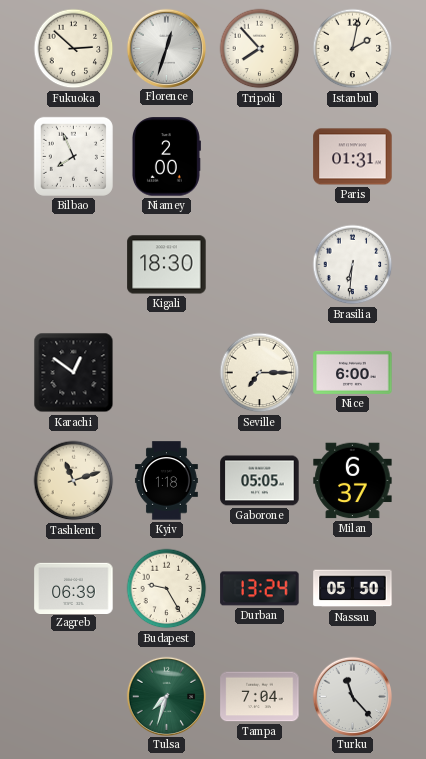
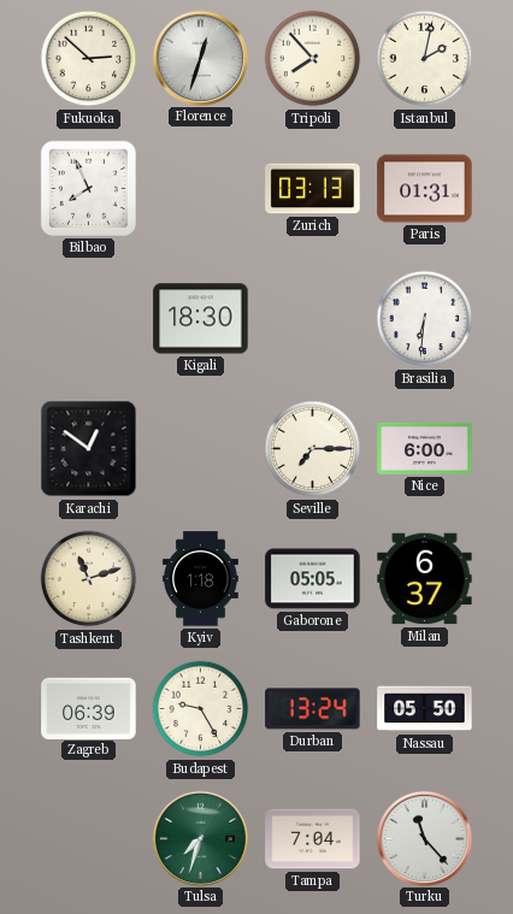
Niamey: 2:00 -> none (166, 157)
Zurich: none -> 03:13 (313, 189)
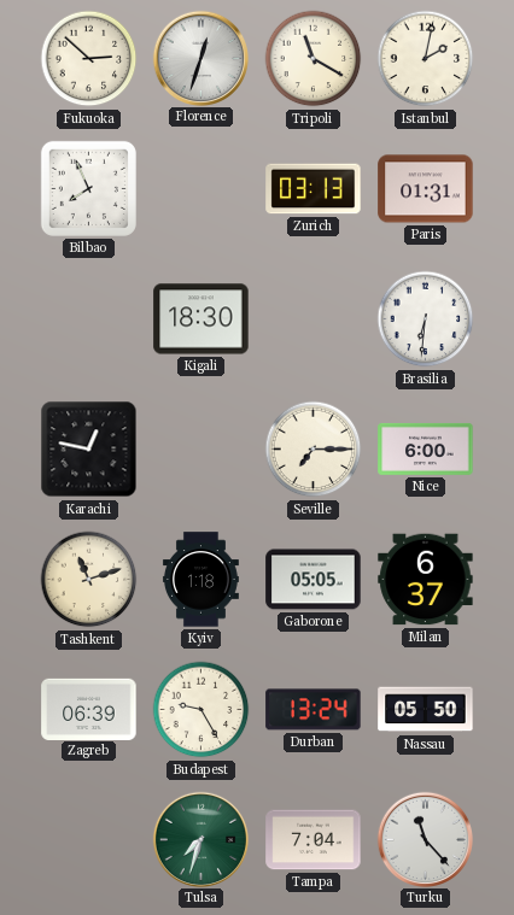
Tripoli: 7:53 -> 11:20 (314, 59)
Karachi: 12:51 -> 12:47 (89, 450)
